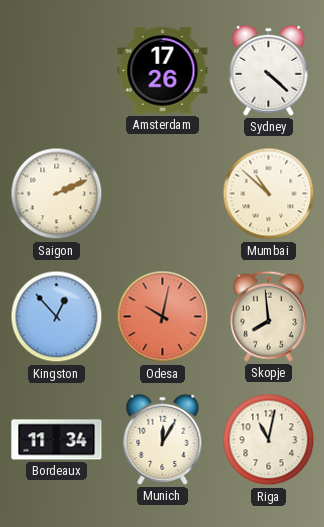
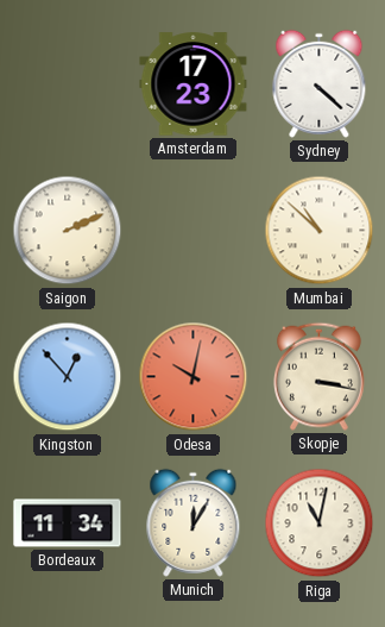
Amsterdam: 17:26 -> 17:23 (194, 84)
Skopje: 7:59 -> 3:17 (318, 376)
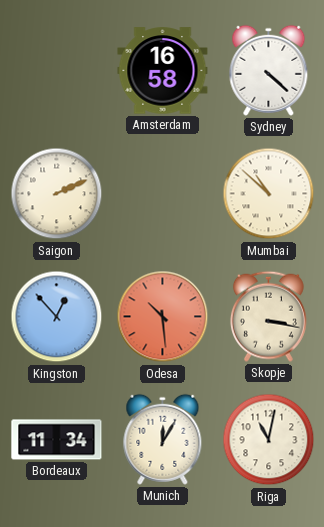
Amsterdam: 17:23 -> 16:58 (163, 71)
Odesa: 10:02 -> 10:29 (163, 317)
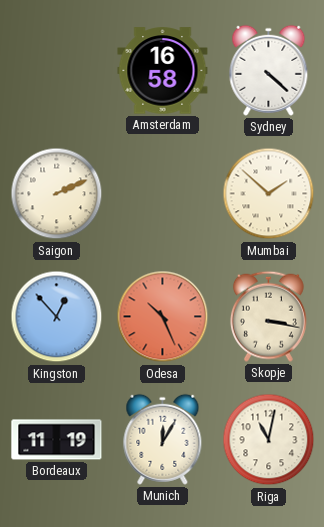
Mumbai: 10:52 -> 1:52 (269, 194)
Odesa: 10:29 -> 10:26 (163, 317)
Bordeaux: 11:34 -> 11:19 (57, 440)
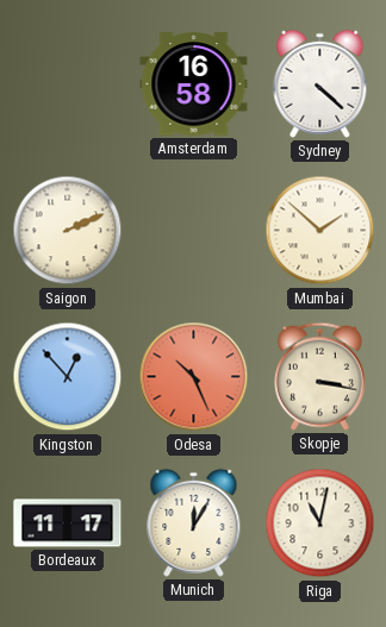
Bordeaux: 11:19 -> 11:17 (68, 523)
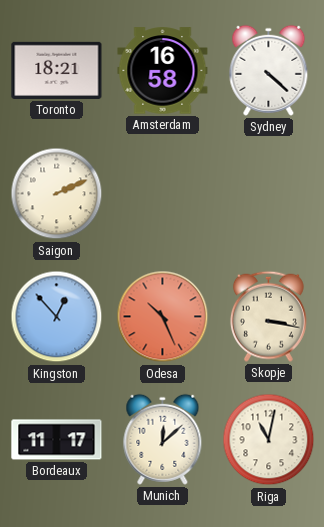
Toronto: none -> 18:21 (57, 70)
Mumbai: 1:52 -> none (320, 231)
Munich: 12:05 -> 12:08 (163, 439)
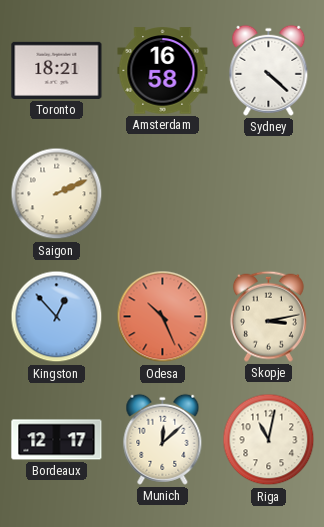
Skopje: 3:17 -> 3:13 (268, 316)
Bordeaux: 11:17 -> 12:17 (57, 440)
